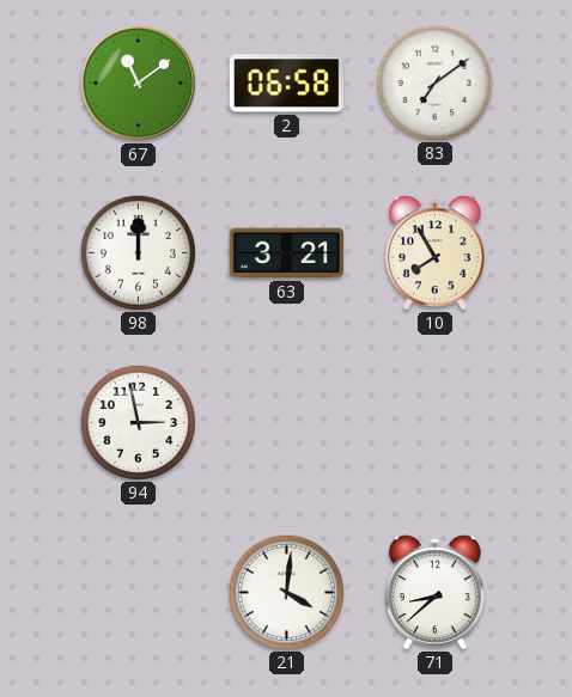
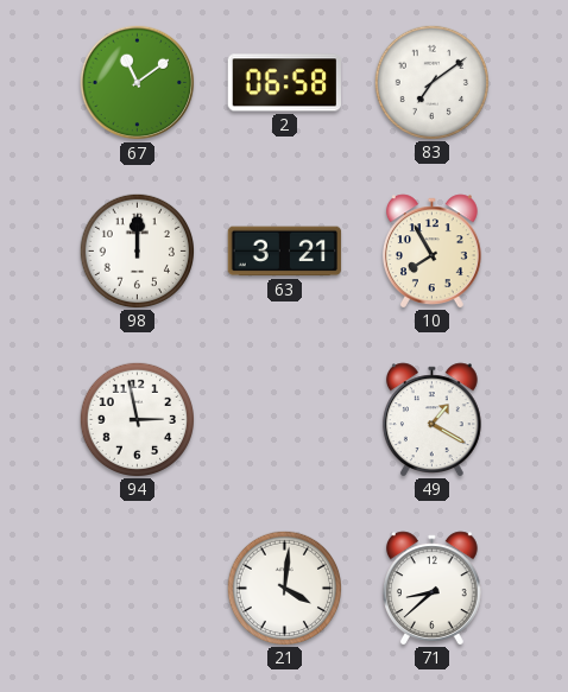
49: none -> 1:20 (431, 419)
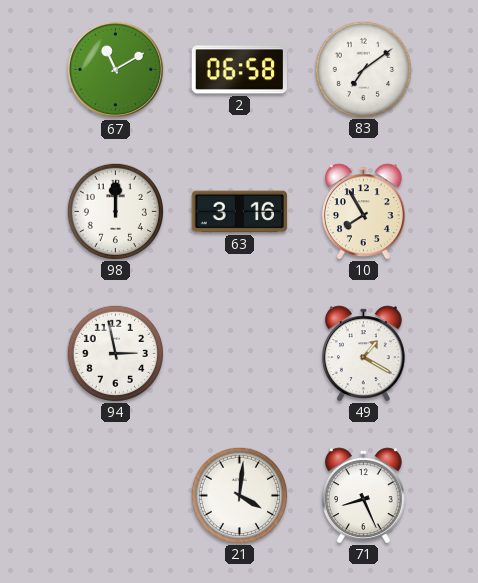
67: 11:09 -> 11:10 (116, 70)
63: 3:21 -> 3:16 (240, 212)
71: 8:38 -> 8:26 (363, 495)
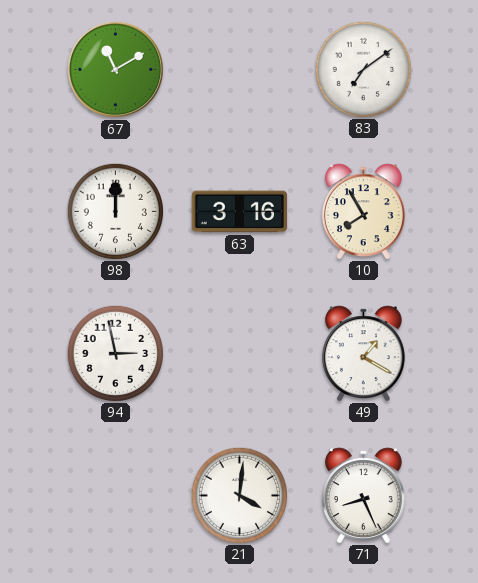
2: 06:58 -> none (239, 70)
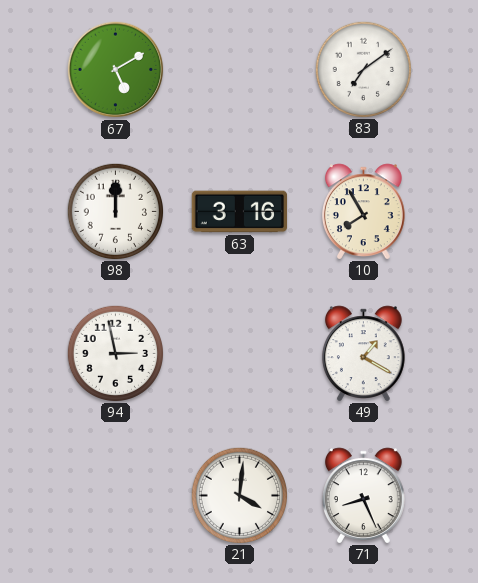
67: 11:10 -> 5:10 (116, 70)
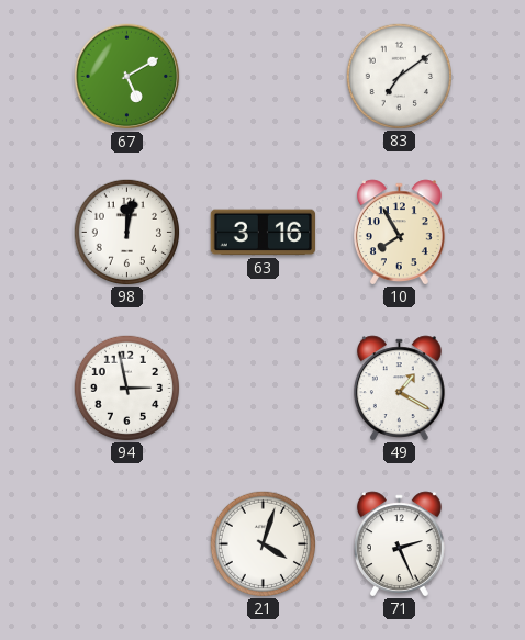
98: 12:00 -> 12:02 (126, 232)
21: 4:01 -> 4:03 (262, 543)
71: 8:26 -> 2:26 (399, 543)
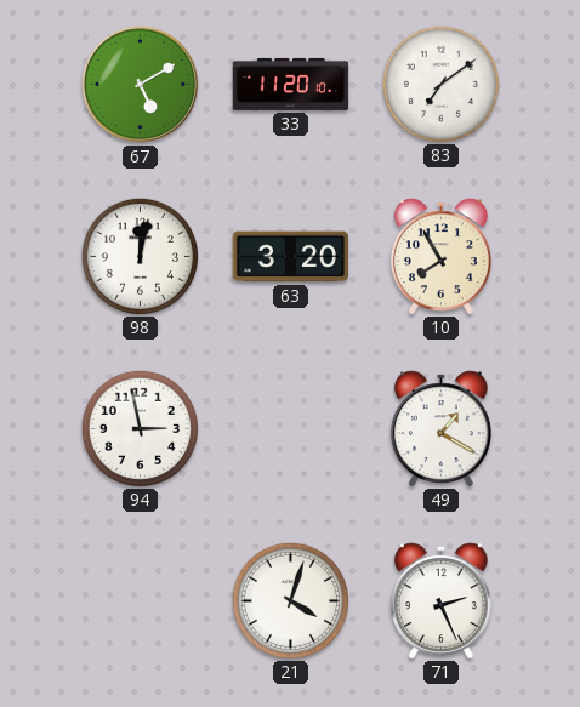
33: none -> 11:20 (291, 84)
63: 3:16 -> 3:20 (291, 257)
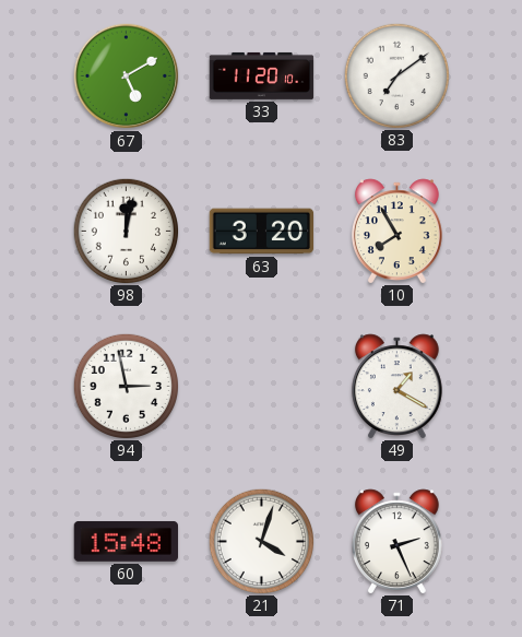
60: none -> 15:48 (126, 541)
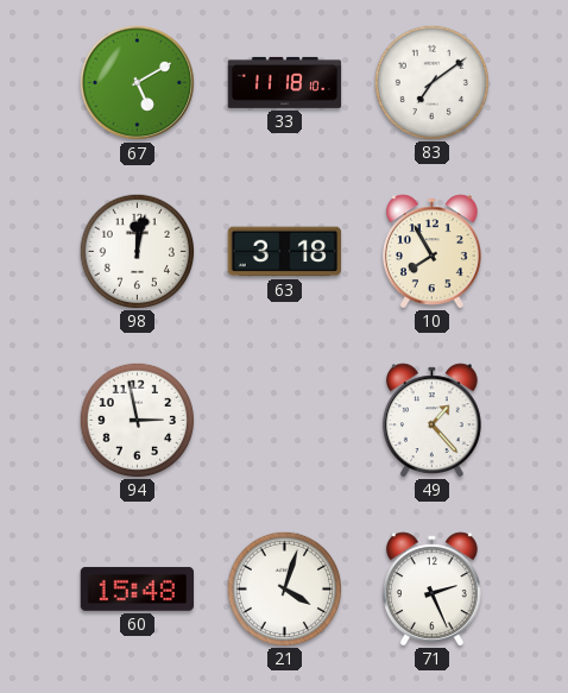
33: 11:20 -> 11:18 (285, 82)
63: 3:20 -> 3:18 (285, 252)
49: 1:20 -> 1:23 (431, 420)
